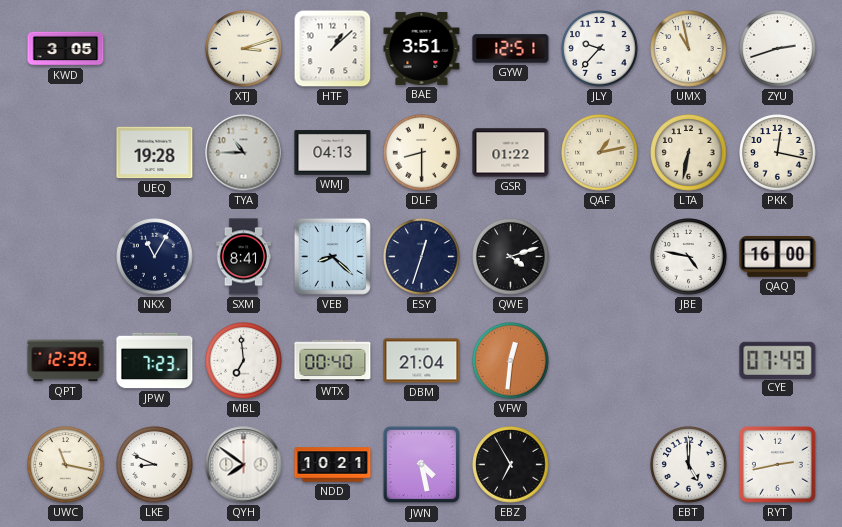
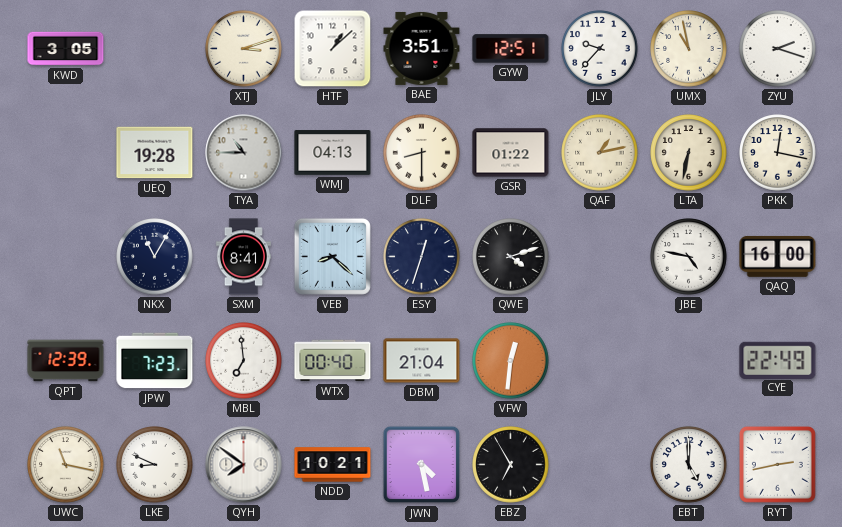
ZYU: 2:42 -> 2:18 (778, 49)
CYE: 07:49 -> 22:49 (778, 360)
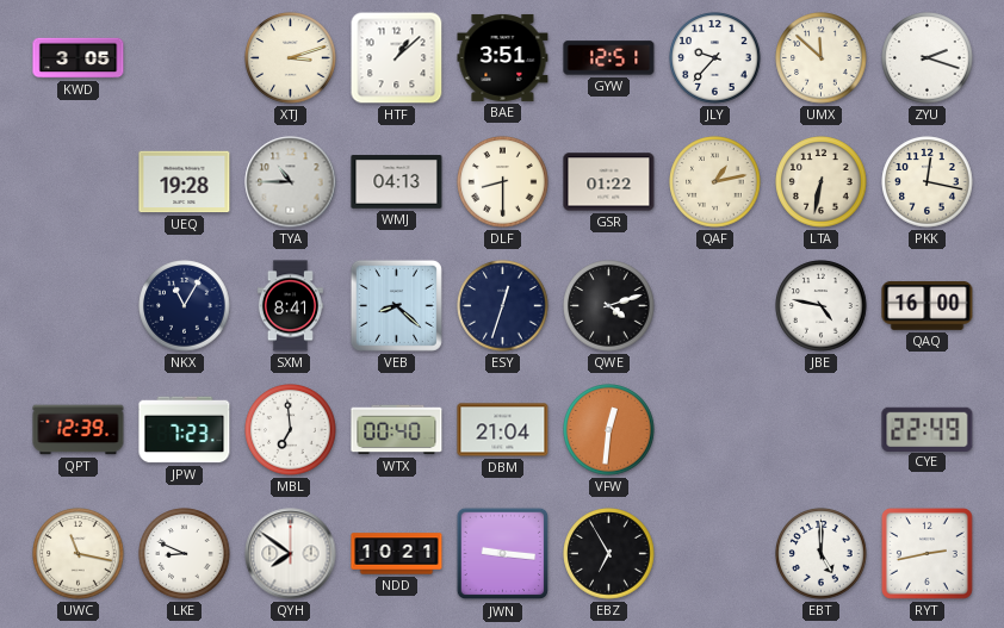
UMX: 10:58 -> 11:52 (822, 58)
JWN: 4:28 -> 9:16 (503, 554)
